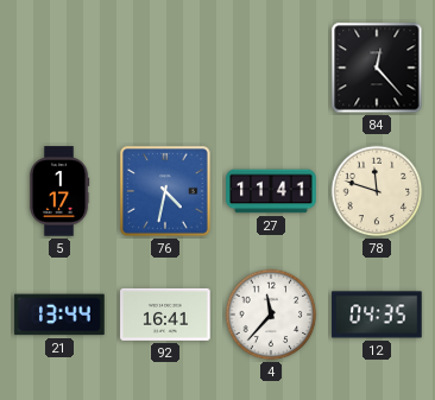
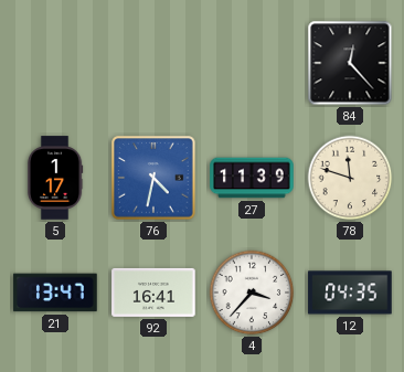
27: 11:41 -> 11:39 (252, 178)
21: 13:44 -> 13:47 (55, 293)
4: 11:37 -> 3:37 (252, 293)
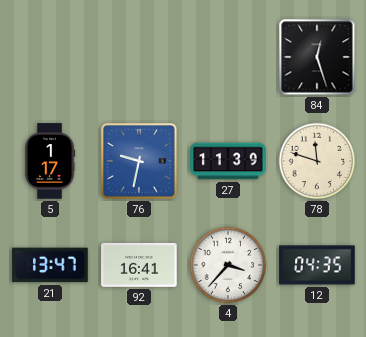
84: 12:23 -> 12:27 (317, 57)
76: 4:32 -> 9:32 (139, 161)
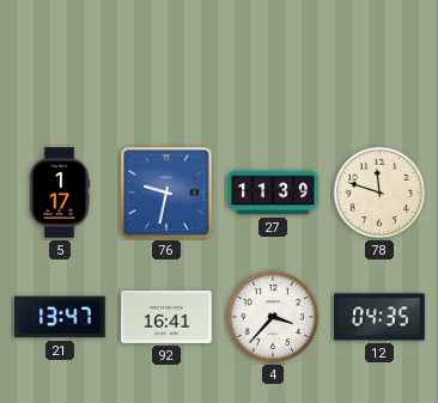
84: 12:27 -> none (317, 57)
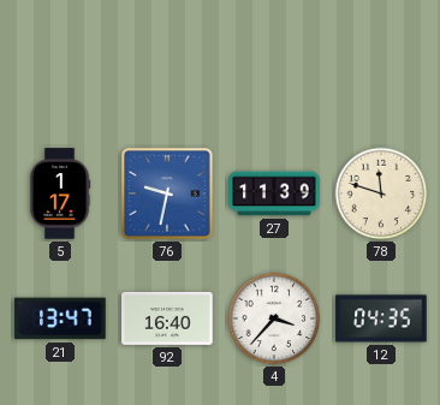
92: 16:41 -> 16:40 (167, 318)
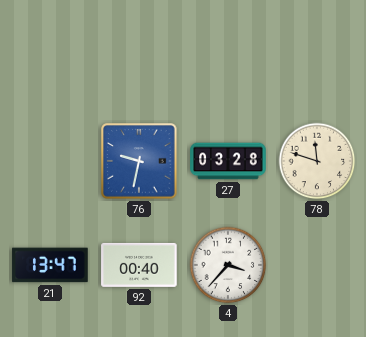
5: 1:17 -> none (60, 193)
27: 11:39 -> 03:28 (228, 161)
92: 16:40 -> 00:40 (139, 265)
12: 04:35 -> none (381, 318)
